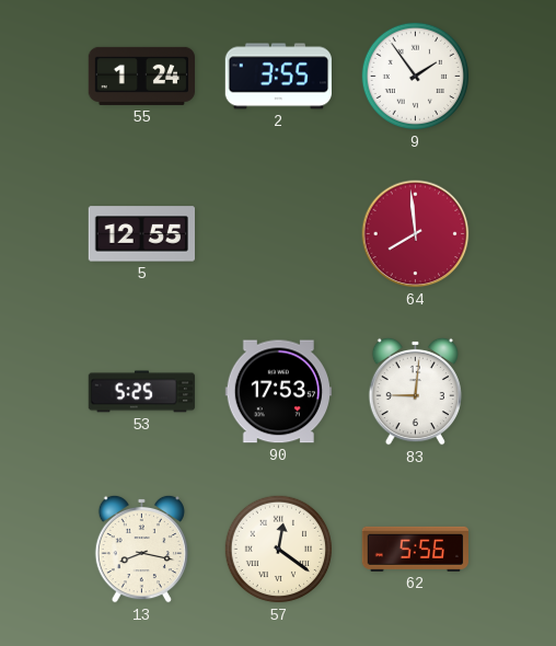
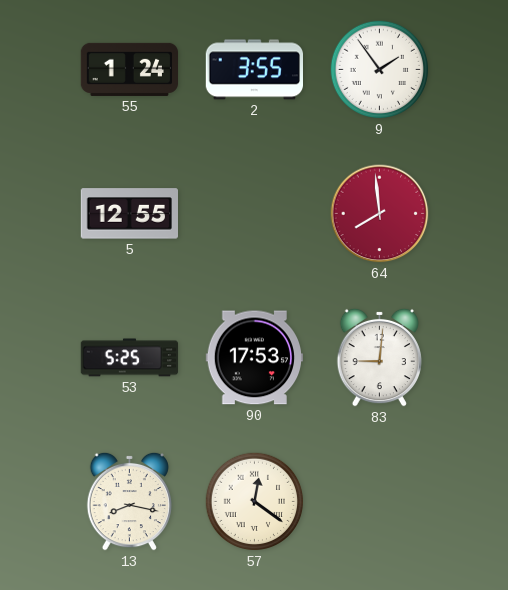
62: 5:56 -> none (415, 549)
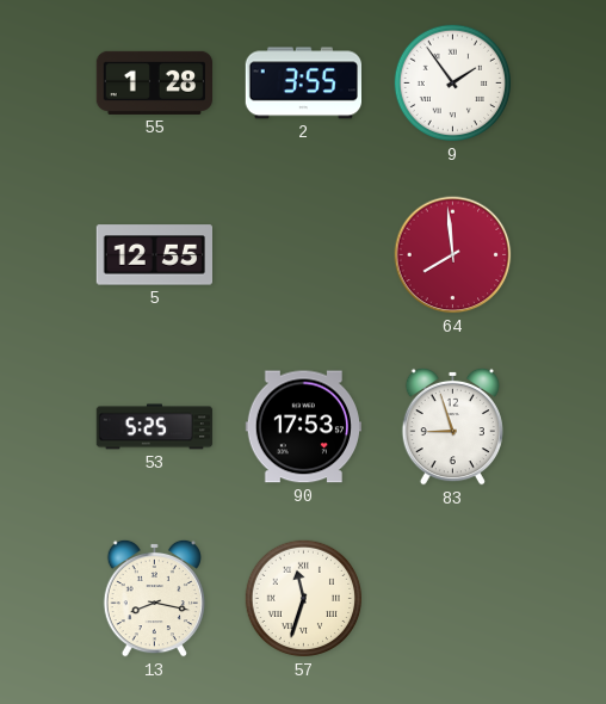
55: 1:24 -> 1:28 (155, 82)
83: 9:01 -> 8:57 (452, 426)
57: 12:21 -> 11:33 (304, 599)
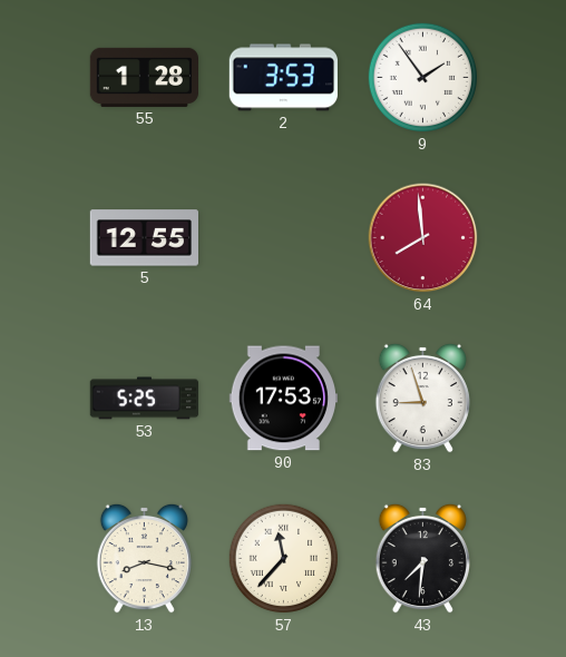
2: 3:55 -> 3:53 (283, 78)
57: 11:33 -> 11:37 (284, 559)
43: none -> 7:31 (422, 558)
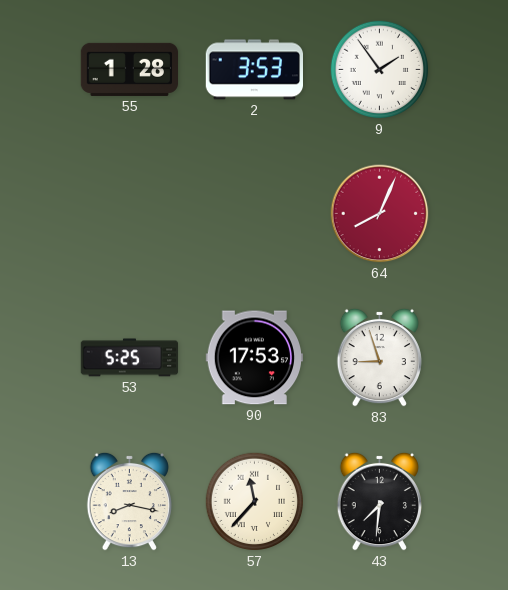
5: 12:55 -> none (144, 238)
64: 7:59 -> 8:04 (380, 214)
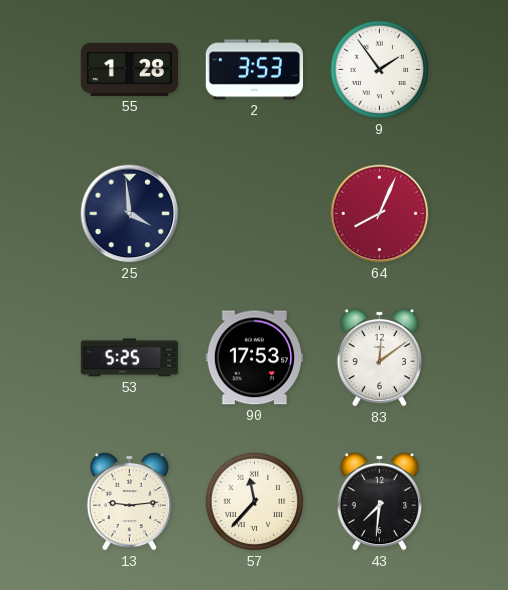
25: none -> 3:59 (130, 214)
83: 8:57 -> 12:09 (379, 357)
13: 8:17 -> 9:14 (129, 501)
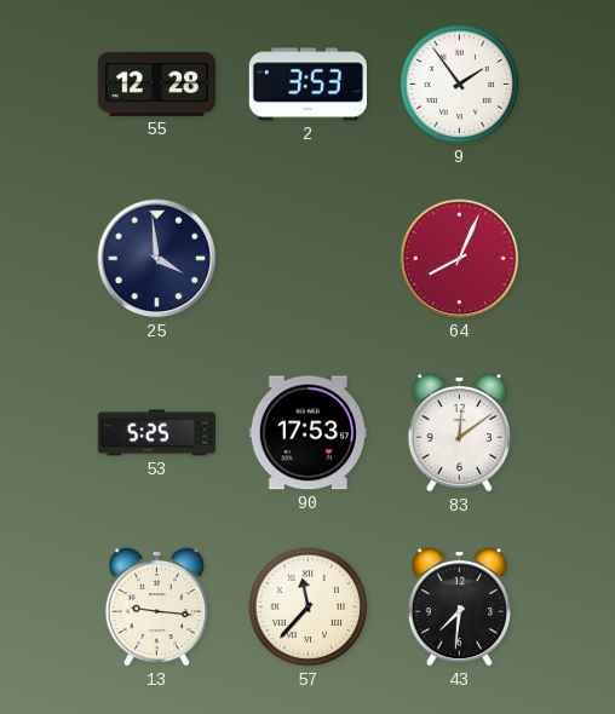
55: 1:28 -> 12:28 (157, 84)
13: 9:14 -> 9:16 (156, 606)
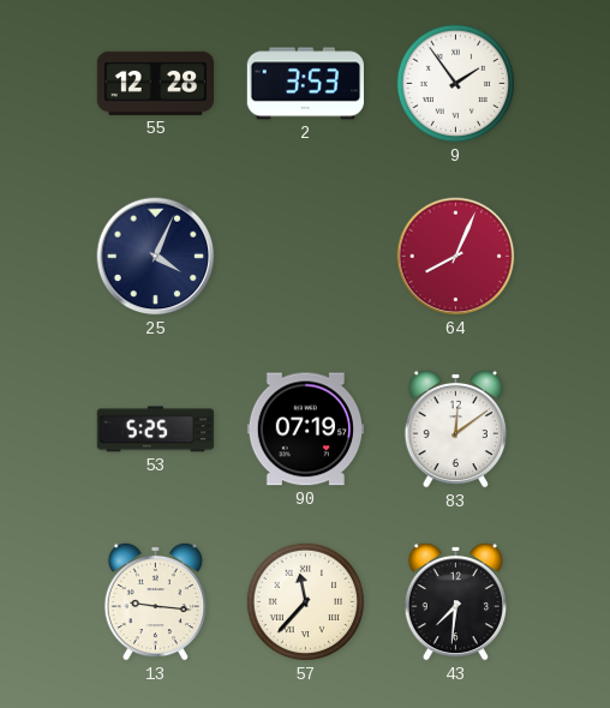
25: 3:59 -> 4:04 (156, 257)
90: 17:53 -> 07:19 (305, 430)
